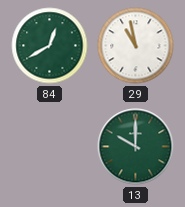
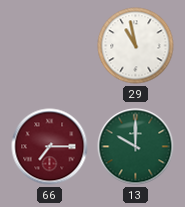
84: 12:40 -> none (50, 46)
66: none -> 7:15 (50, 147)
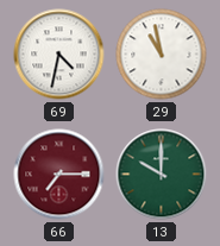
69: none -> 4:32 (59, 55)
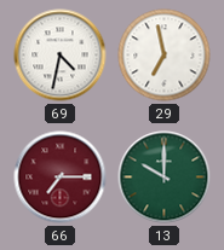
29: 10:58 -> 6:58 (165, 56)
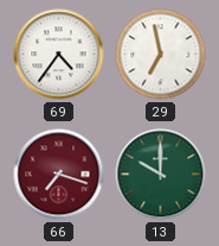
69: 4:32 -> 4:36 (59, 55)
66: 7:15 -> 7:18 (59, 175)
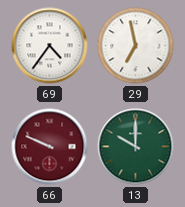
66: 7:18 -> 9:49 (50, 147)
